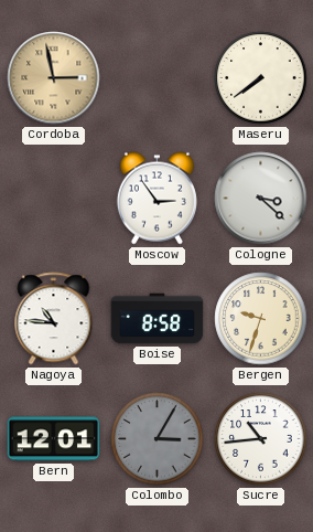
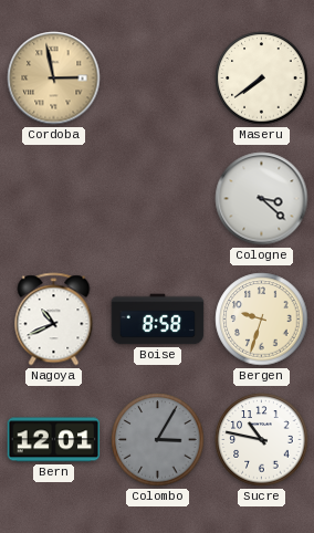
Moscow: 2:54 -> none (156, 199)
Nagoya: 10:46 -> 10:41 (54, 320)
Sucre: 10:44 -> 10:47 (262, 440)
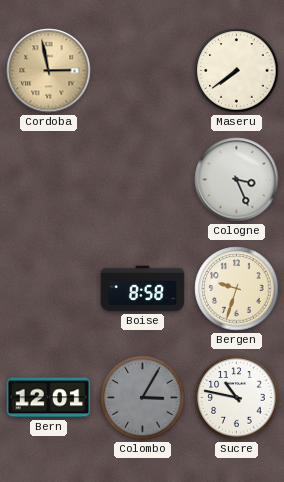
Cologne: 3:22 -> 3:26 (237, 180)
Nagoya: 10:41 -> none (54, 320)
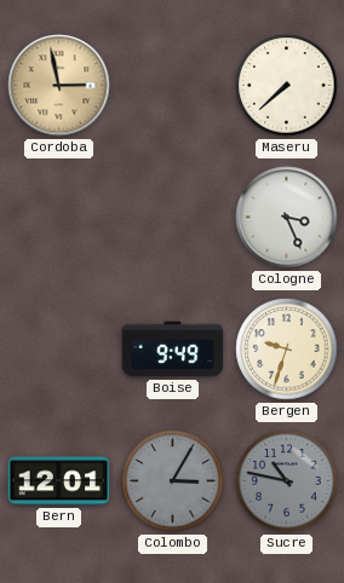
Maseru: 7:39 -> 7:38 (287, 86)
Boise: 8:58 -> 9:49 (173, 350)
Sucre dial: white -> grey (287, 481)
